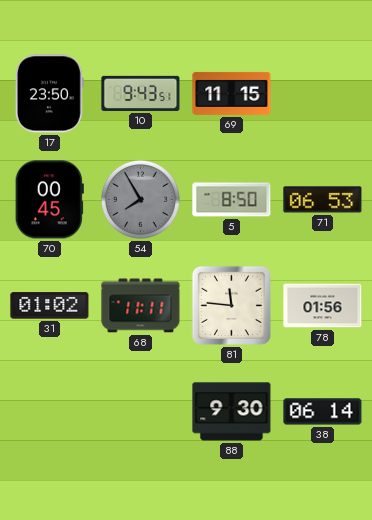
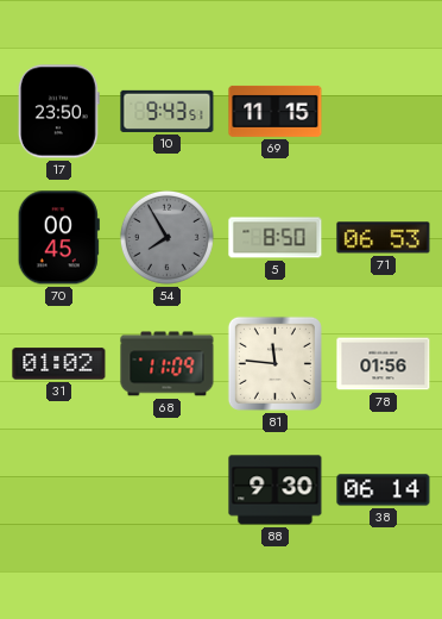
68: 11:11 -> 11:09 (168, 364)
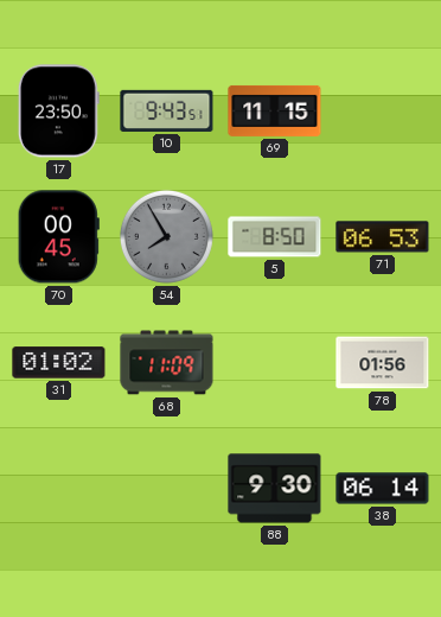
81: 11:46 -> none (274, 363)
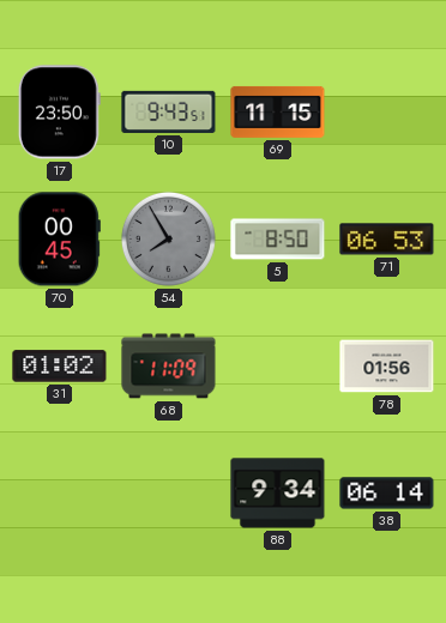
88: 9:30 -> 9:34 (278, 494)
